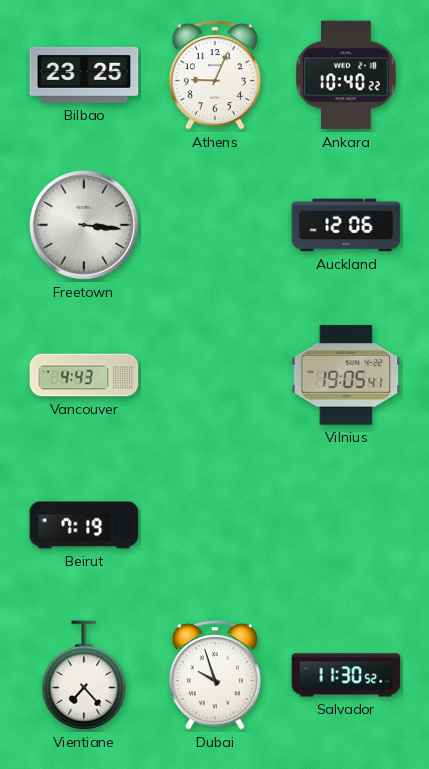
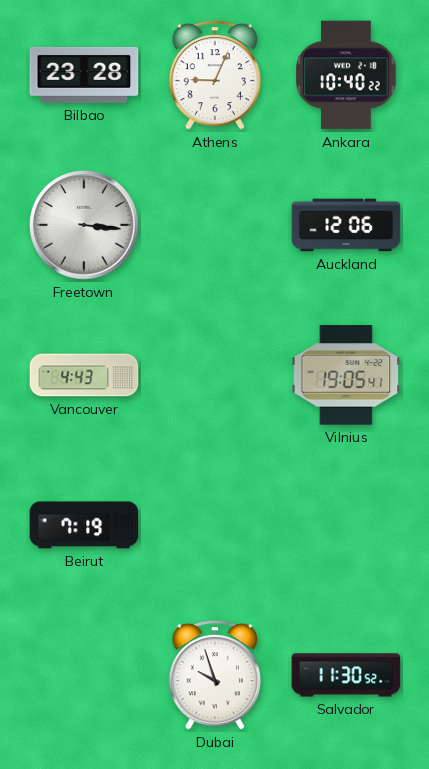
Bilbao: 23:25 -> 23:28 (84, 75)
Vientiane: 7:23 -> none (84, 675)
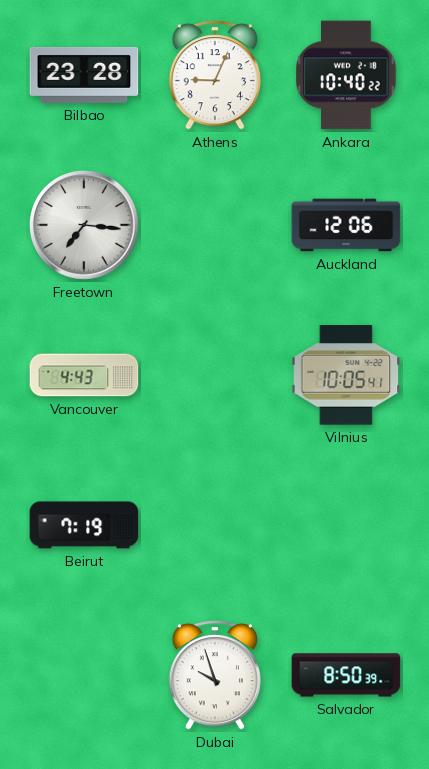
Freetown: 3:16 -> 7:16 (85, 226)
Vilnius: 19:05 -> 10:05 (346, 375)
Salvador: 11:30 -> 8:50 (346, 675)
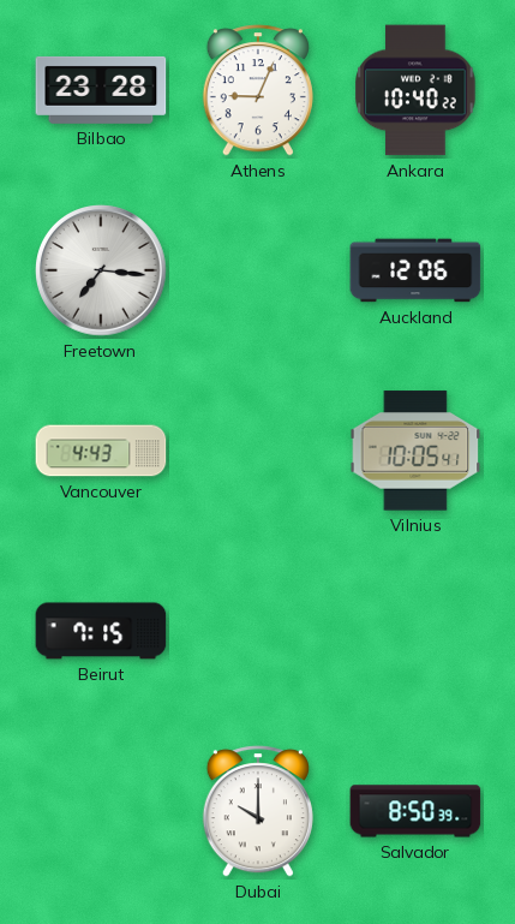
Beirut: 7:19 -> 7:15 (101, 631)
Dubai: 9:57 -> 10:00 (258, 811)
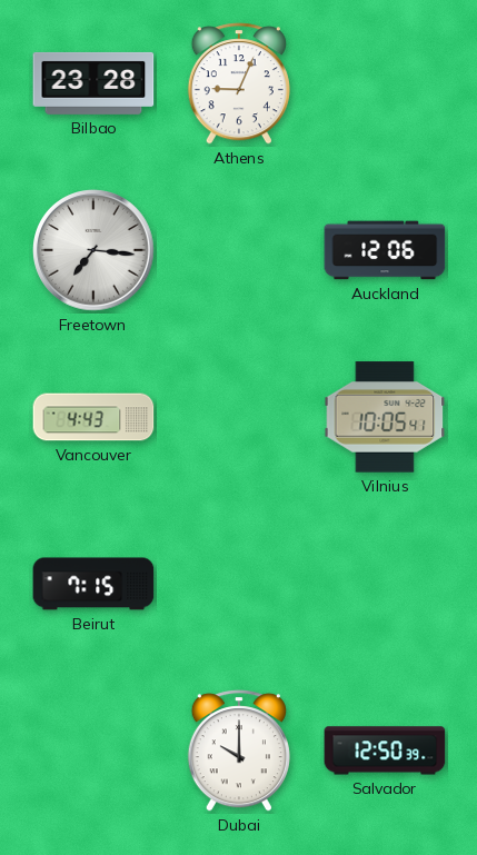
Ankara: 10:40 -> none (415, 90)
Salvador: 8:50 -> 12:50 (385, 750)
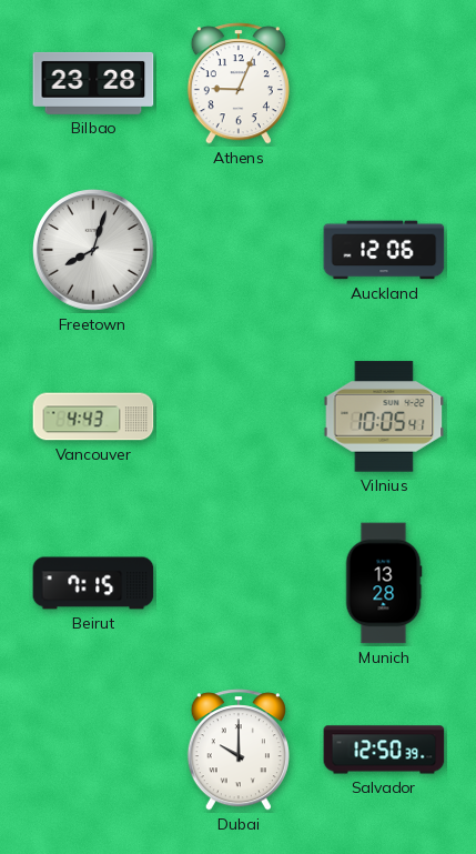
Freetown: 7:16 -> 8:03 (94, 251)
Munich: none -> 13:28 (384, 583)
